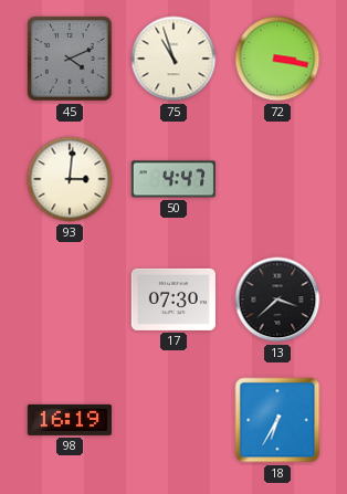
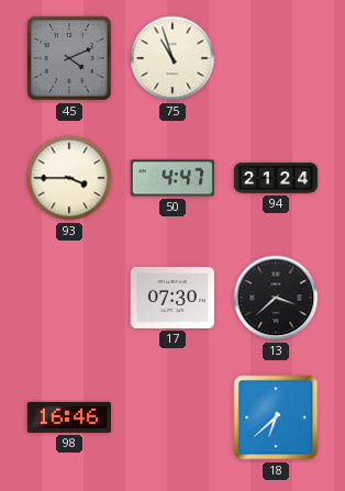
72: 3:17 -> none (277, 59)
93: 3:01 -> 3:45 (69, 178)
94: none -> 21:24 (276, 178)
98: 16:19 -> 16:46 (68, 417)
18: 6:35 -> 6:38 (276, 417)
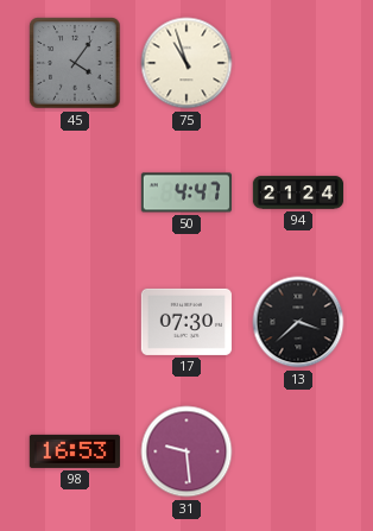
45: 4:11 -> 4:06 (75, 63)
93: 3:45 -> none (69, 178)
98: 16:46 -> 16:53 (74, 451)
31: none -> 9:29 (186, 451)
18: 6:38 -> none (276, 417)
